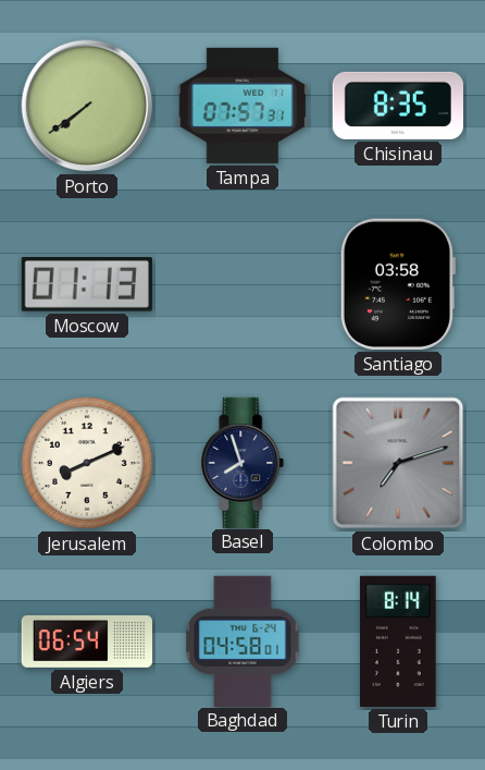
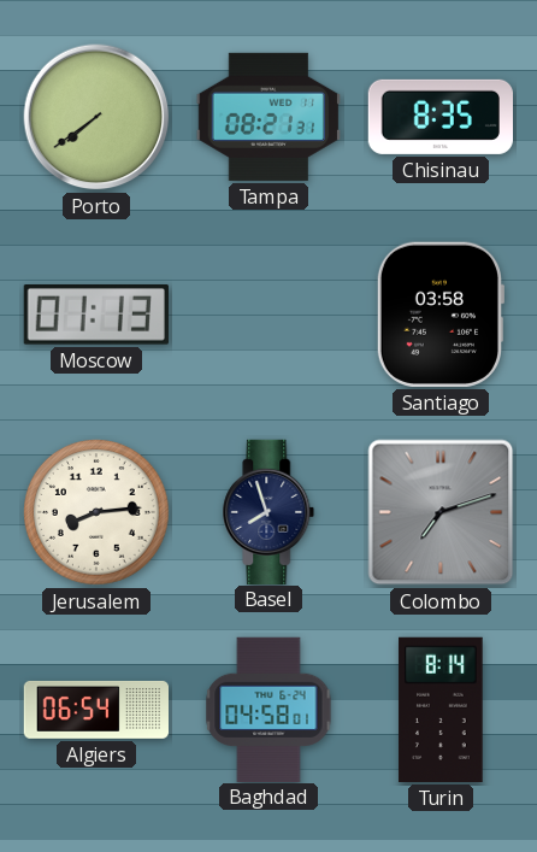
Tampa: 07:57 -> 08:21 (267, 117)
Jerusalem: 8:11 -> 8:14 (98, 513)
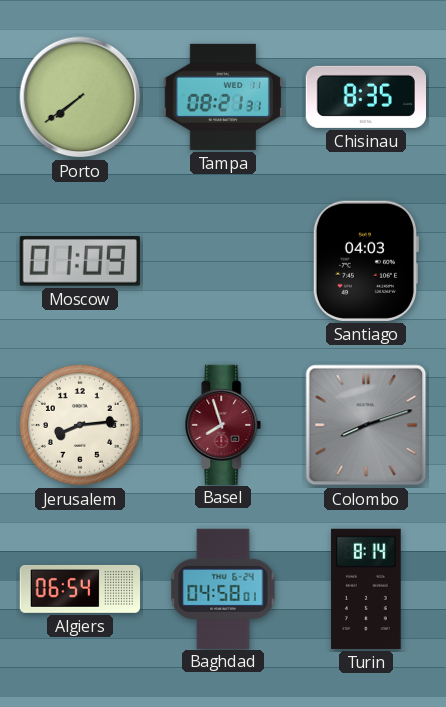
Moscow: 01:13 -> 01:09 (80, 262)
Santiago: 03:58 -> 04:03 (365, 261)
Basel dial: navy -> burgundy (223, 424)
Colombo: 7:12 -> 8:12 (366, 425)
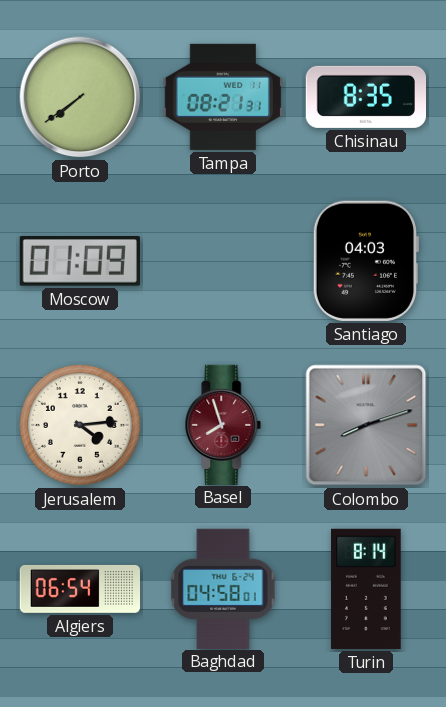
Jerusalem: 8:14 -> 4:14 (81, 426)
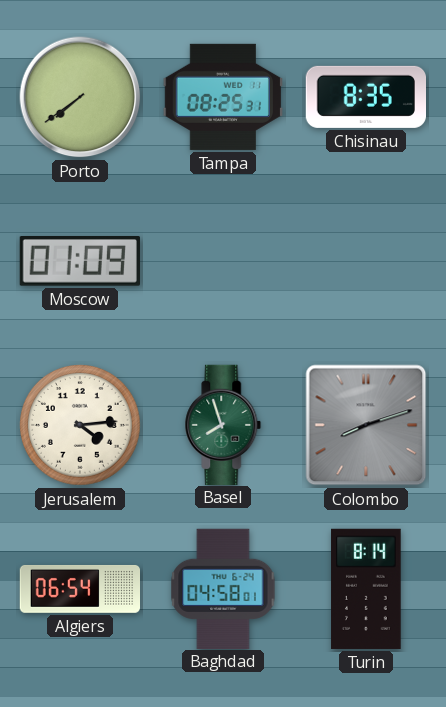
Tampa: 08:21 -> 08:25 (222, 97)
Santiago: 04:03 -> none (365, 261)
Basel dial: burgundy -> green (223, 424)
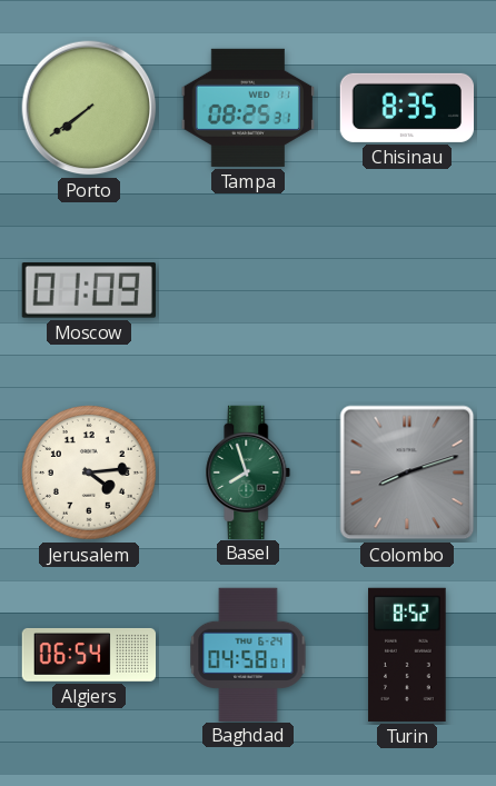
Turin: 8:14 -> 8:52 (407, 655)
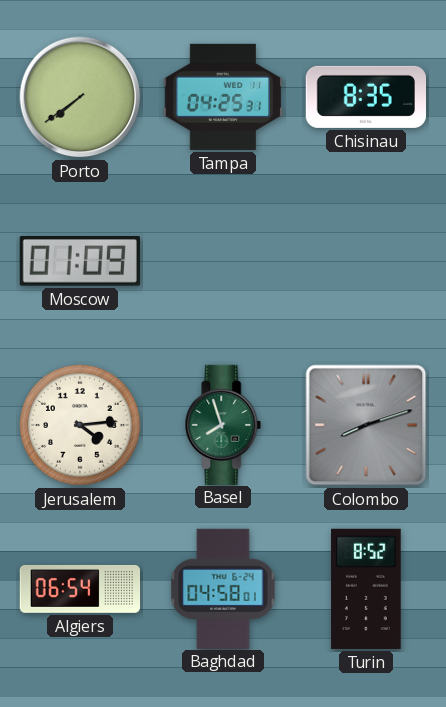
Tampa: 08:25 -> 04:25 (222, 97)
